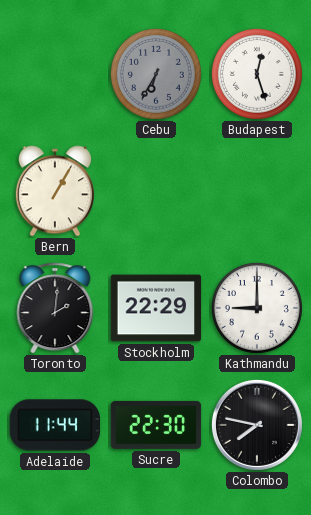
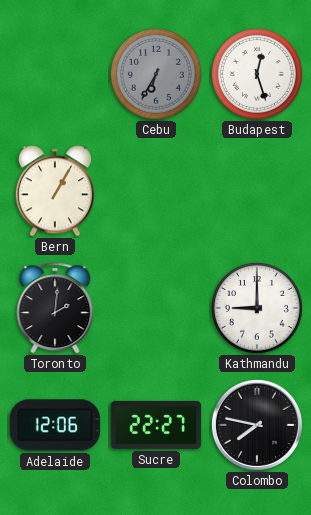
Stockholm: 22:29 -> none (156, 308)
Adelaide: 11:44 -> 12:06 (55, 425)
Sucre: 22:30 -> 22:27 (156, 425)
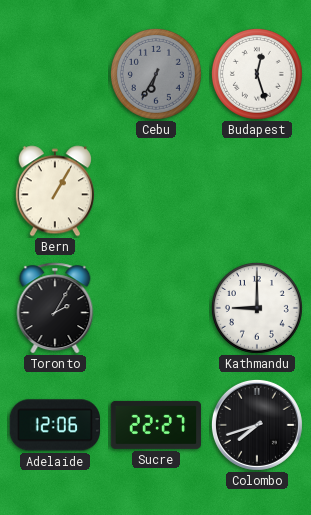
Toronto: 2:01 -> 2:05 (55, 308)
Colombo: 7:47 -> 7:42 (257, 425)
